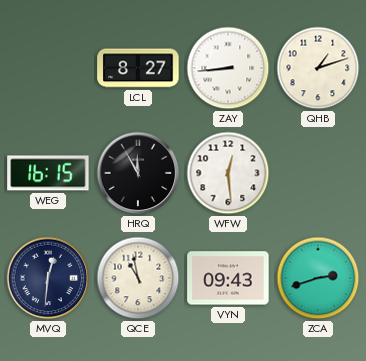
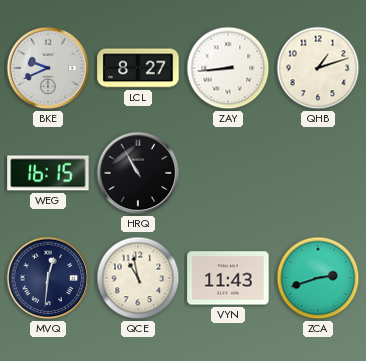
BKE: none -> 9:41 (48, 68)
HRQ: 11:55 -> 10:55 (138, 173)
WFW: 12:29 -> none (228, 173)
VYN: 09:43 -> 11:43 (228, 278)
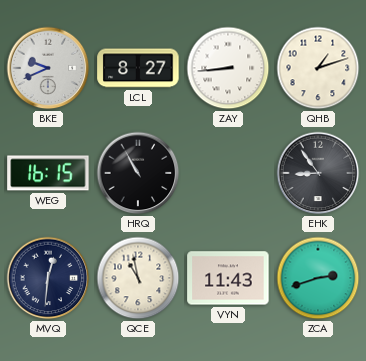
EHK: none -> 8:54 (318, 173)
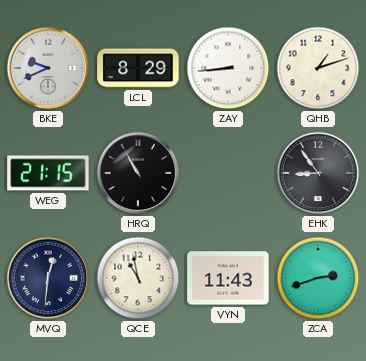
LCL: 8:27 -> 8:29 (138, 68)
WEG: 16:15 -> 21:15 (48, 173)
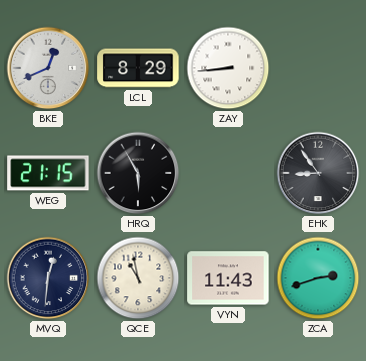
BKE: 9:41 -> 12:41 (48, 68)
QHB: 1:12 -> none (318, 68)
HRQ: 10:55 -> 5:55 (138, 173)
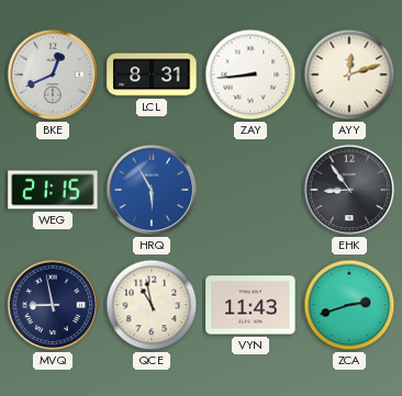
LCL: 8:29 -> 8:31 (152, 75)
AYY: none -> 12:12 (349, 75)
HRQ dial: black -> blue (152, 190)
MVQ: 12:31 -> 8:58 (53, 305)
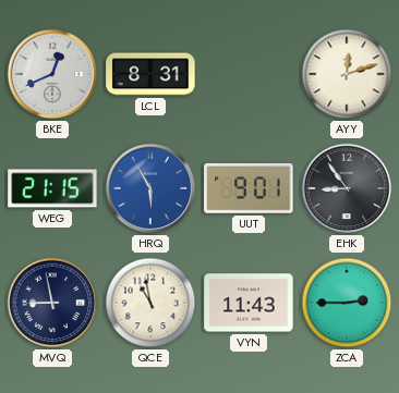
ZAY: 8:44 -> none (250, 75)
UUT: none -> 9:01 (249, 189)
ZCA: 2:42 -> 2:45 (347, 303)
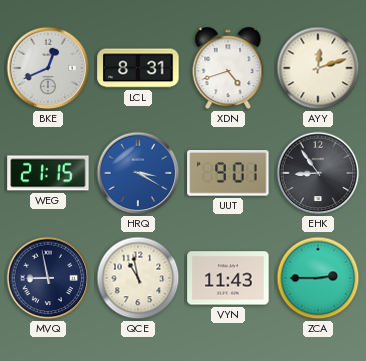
XDN: none -> 4:42 (228, 68)
HRQ: 5:55 -> 3:20 (138, 173)
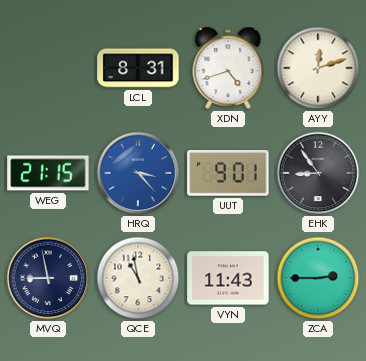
BKE: 12:41 -> none (48, 68)
HRQ: 3:20 -> 3:23 (138, 173)
